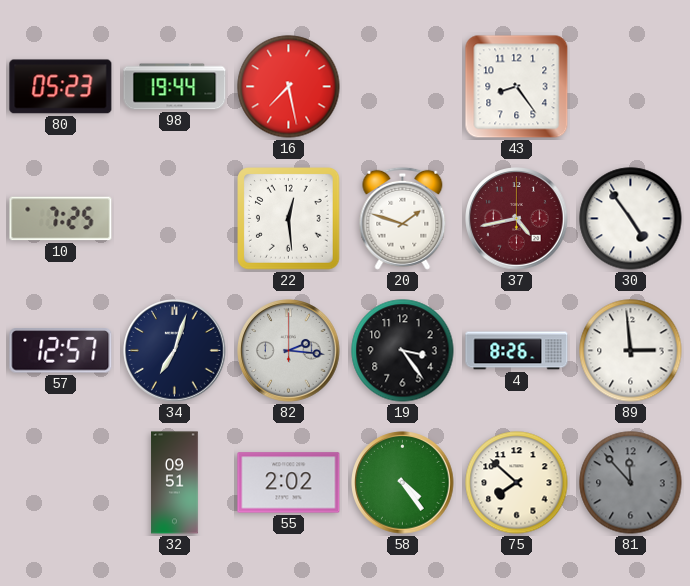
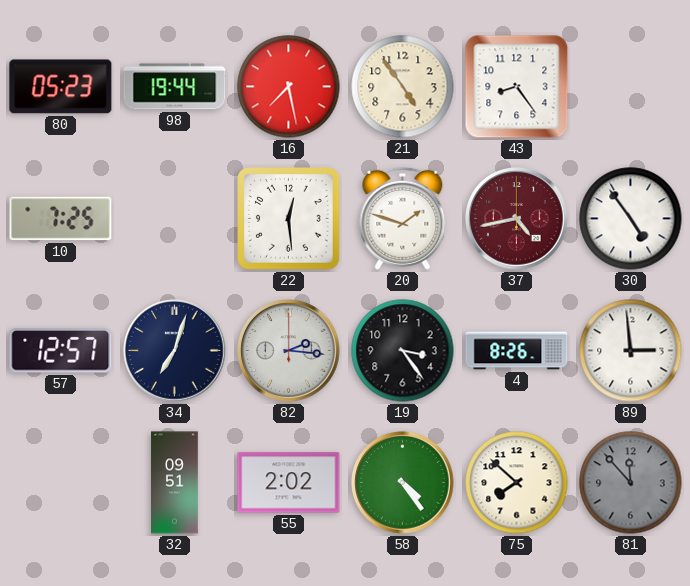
21: none -> 4:54 (403, 87)
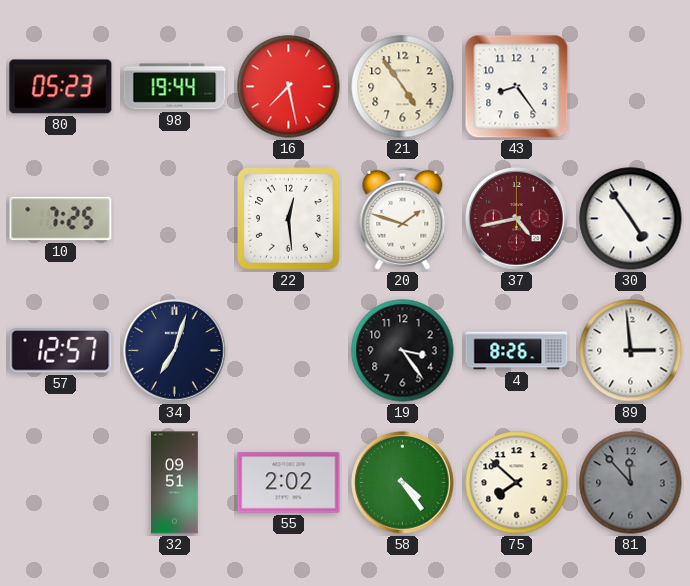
82: 2:16 -> none (289, 351)
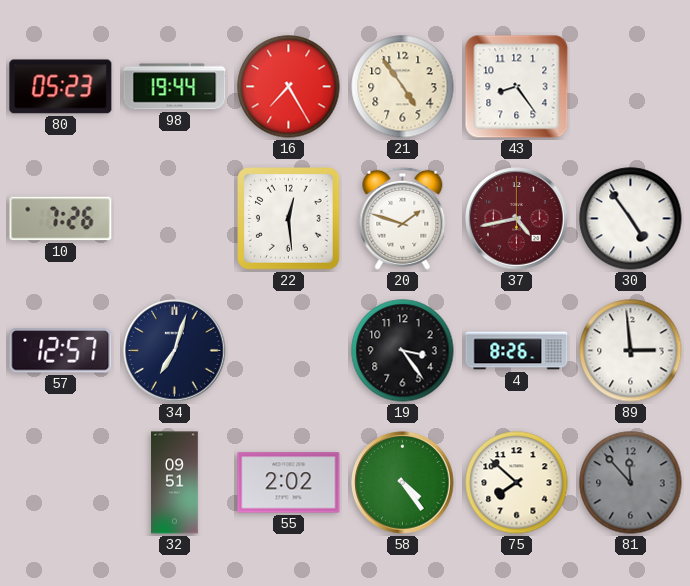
16: 7:28 -> 7:25 (289, 87)
10: 7:25 -> 7:26 (61, 219)
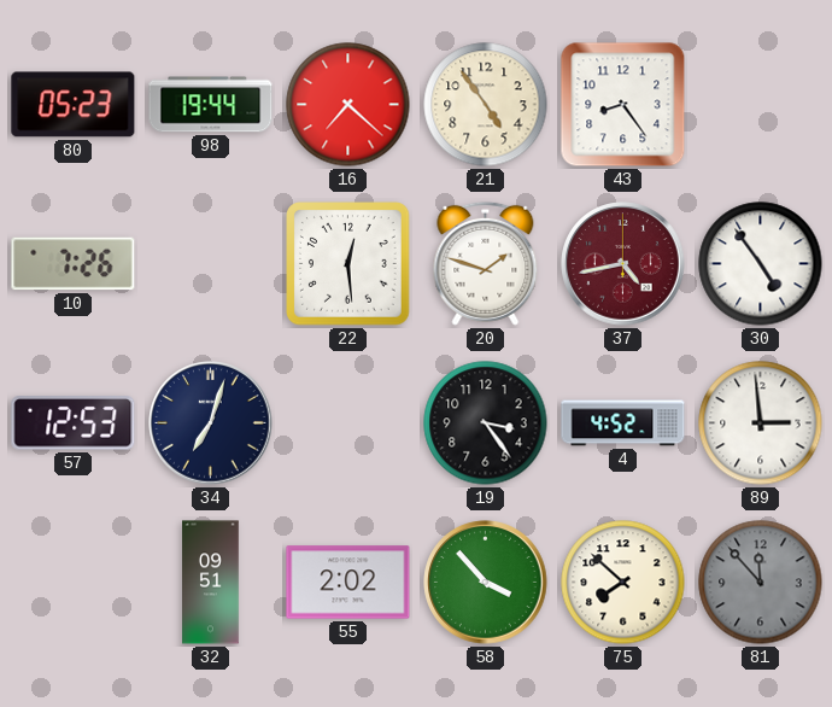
16: 7:25 -> 7:22 (348, 105)
57: 12:57 -> 12:53 (74, 423)
4: 8:26 -> 4:52 (623, 423)
58: 4:24 -> 3:53 (486, 583)
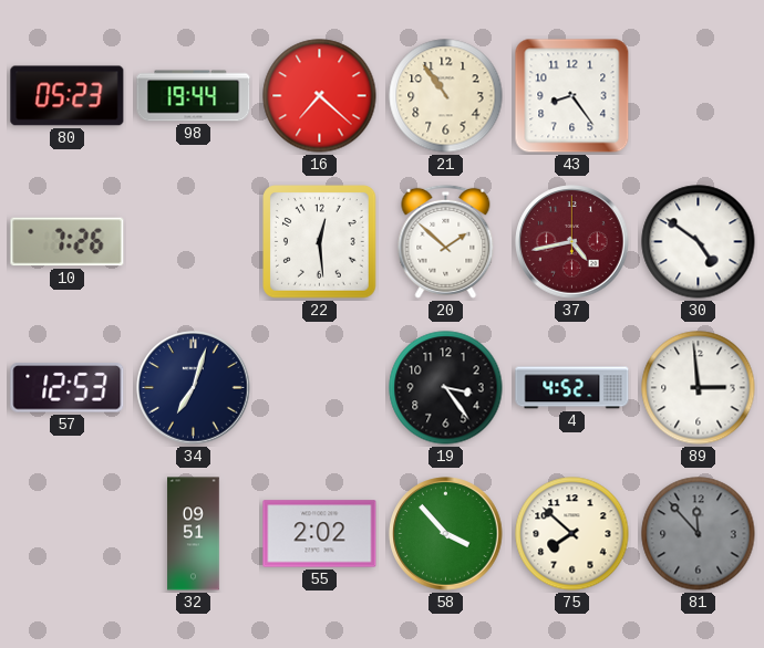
21: 4:54 -> 10:54 (446, 96)
20: 1:48 -> 1:52 (446, 241)
30: 4:54 -> 4:51 (699, 242)
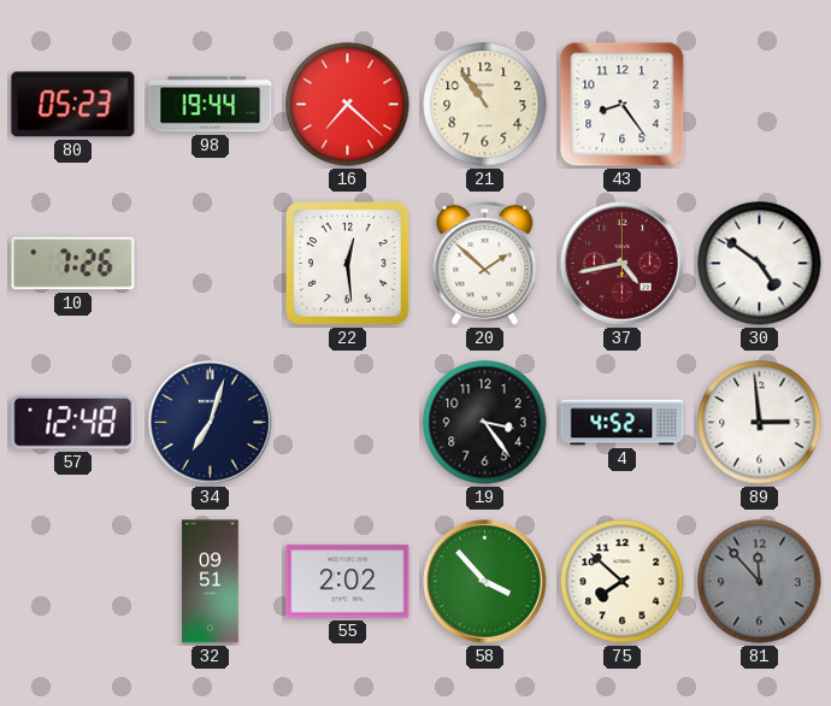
57: 12:53 -> 12:48 (73, 423)
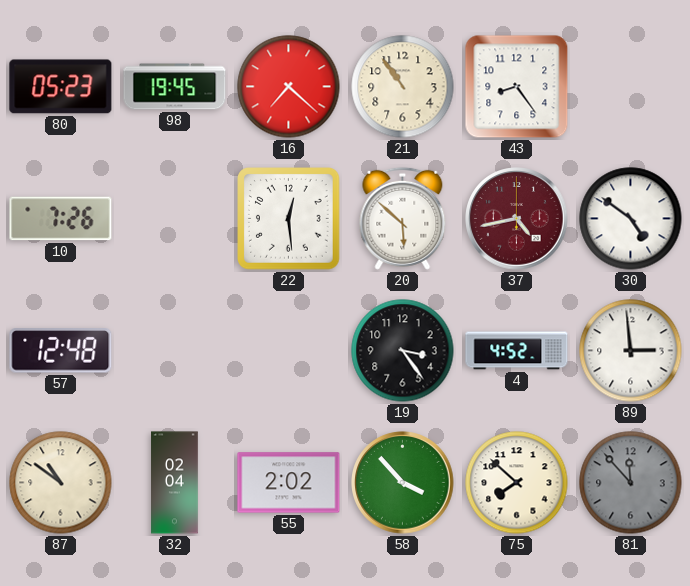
98: 19:44 -> 19:45 (175, 87)
20: 1:52 -> 5:52 (403, 218)
34: 7:03 -> none (211, 423)
87: none -> 10:51 (61, 483)
32: 09:51 -> 02:04 (175, 483)
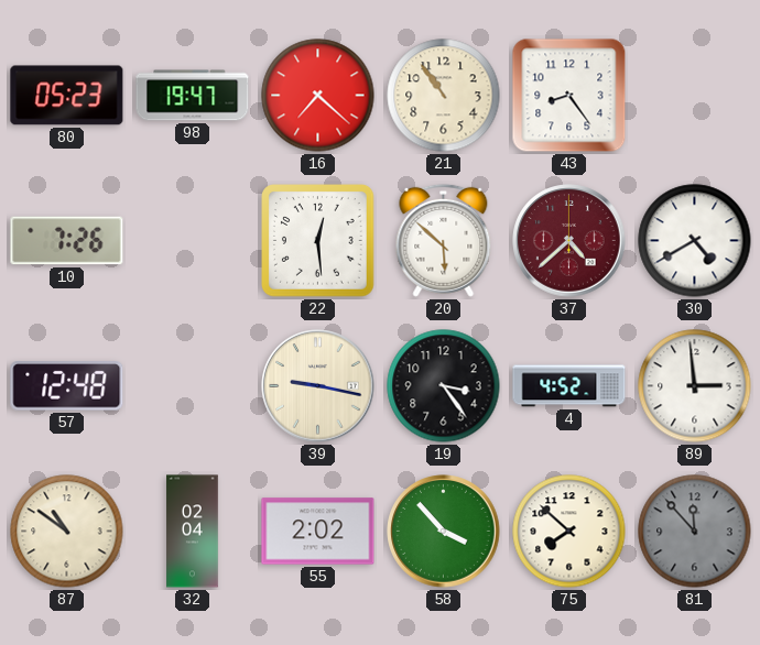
98: 19:45 -> 19:47 (193, 96)
37: 4:43 -> 4:38 (569, 241)
30: 4:51 -> 4:40 (695, 241)
39: none -> 9:17 (318, 386)
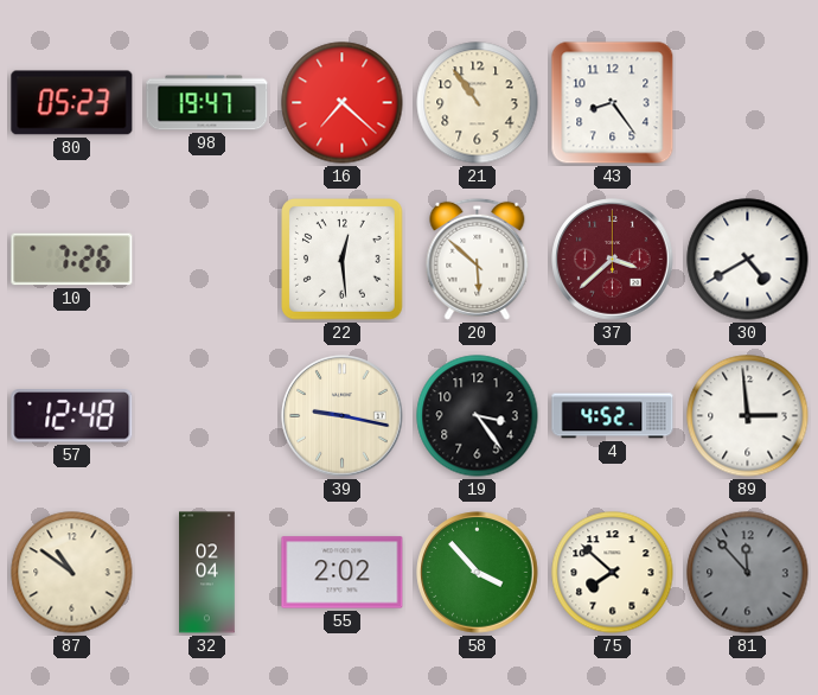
37: 4:38 -> 3:38 (613, 260)
